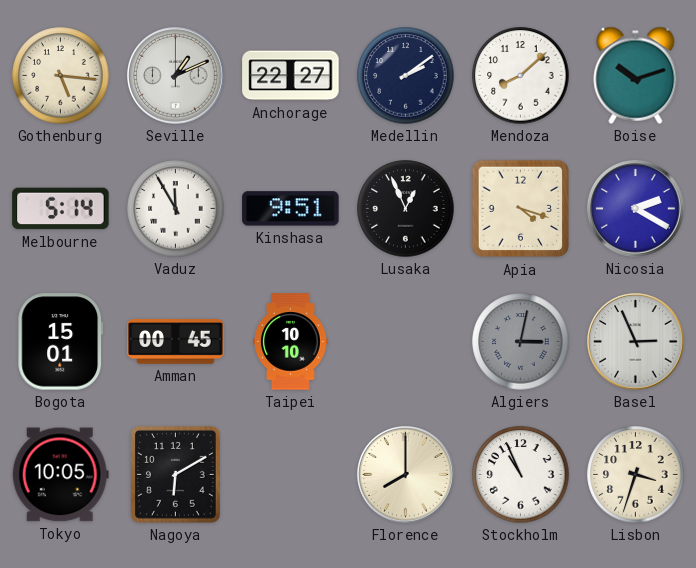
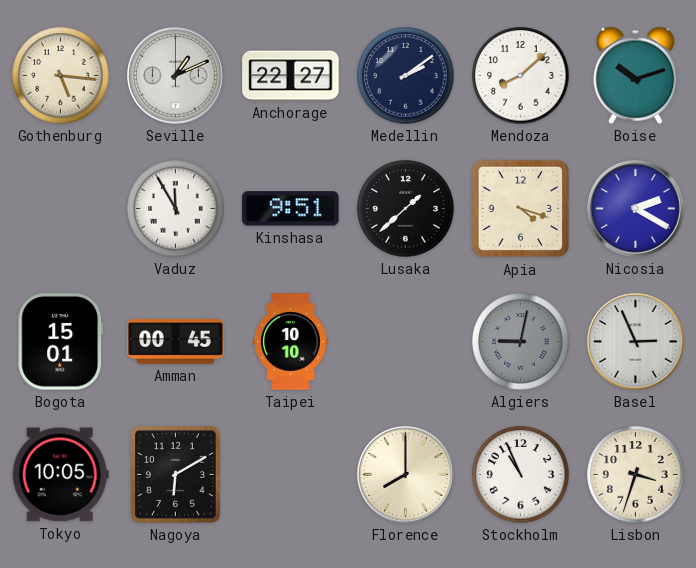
Melbourne: 5:14 -> none (61, 209)
Lusaka: 12:56 -> 1:38 (406, 209)
Algiers: 3:02 -> 9:02 (521, 342)
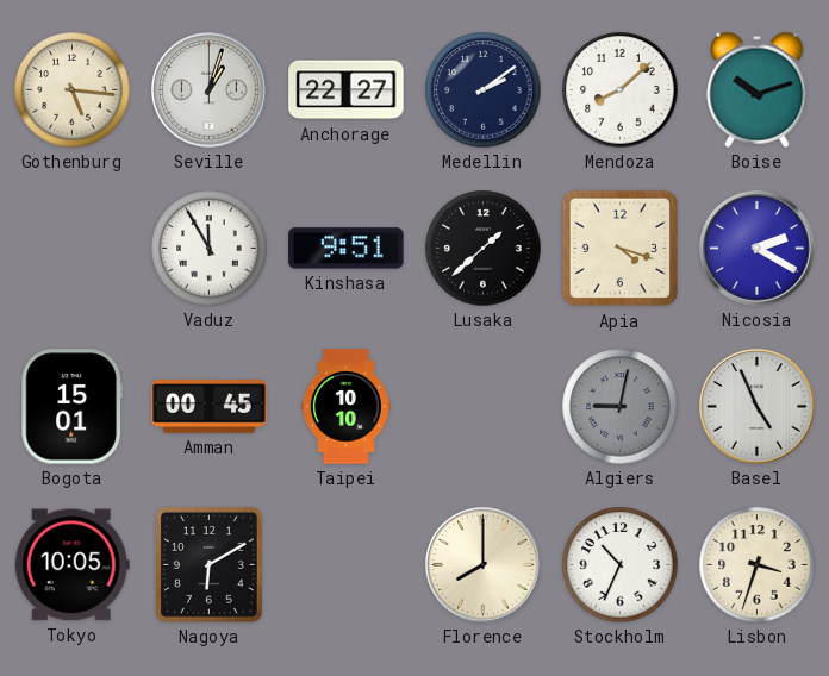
Seville: 1:11 -> 1:03 (210, 90)
Basel: 2:56 -> 4:56 (758, 407)
Stockholm: 10:56 -> 10:34 (621, 565)
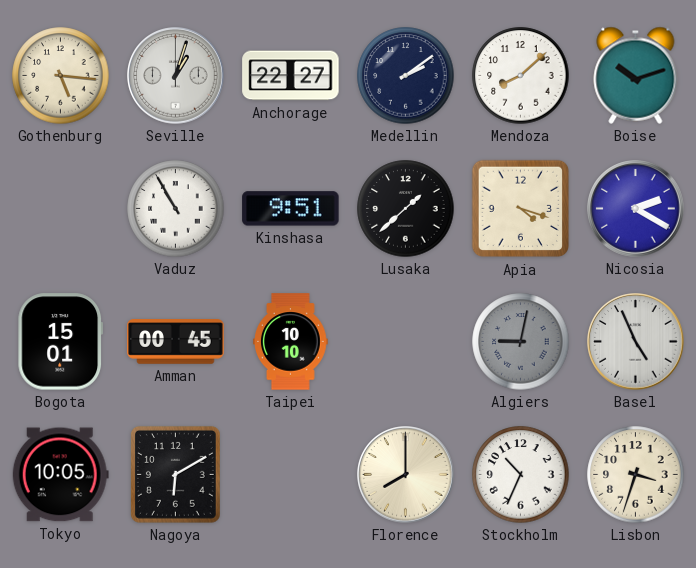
Vaduz: 11:55 -> 10:55 (176, 209)
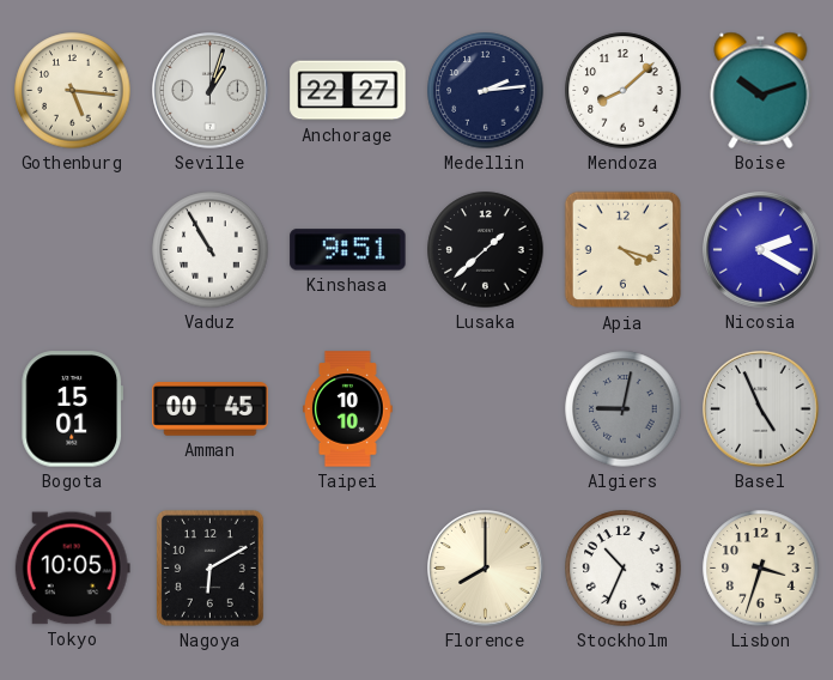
Medellin: 2:09 -> 2:14 (486, 91)
